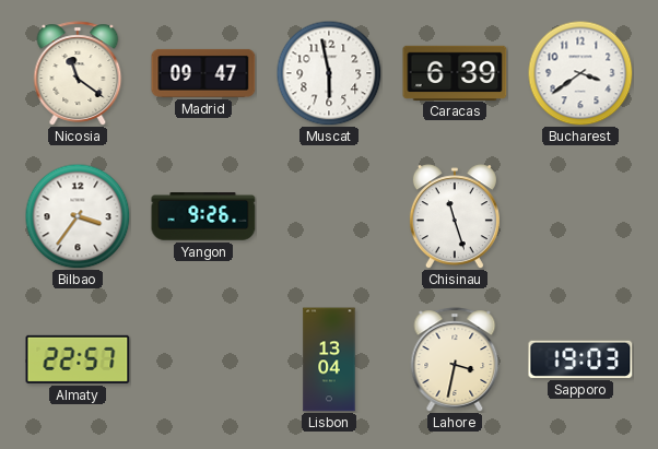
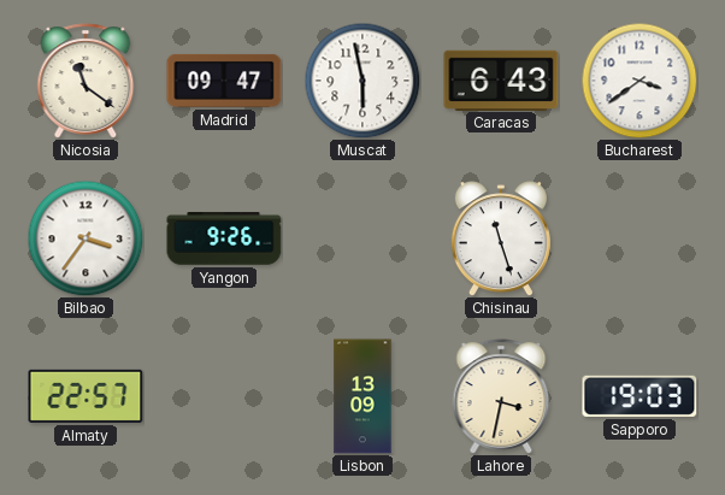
Caracas: 6:39 -> 6:43 (501, 79)
Lisbon: 13:04 -> 13:09 (362, 396)
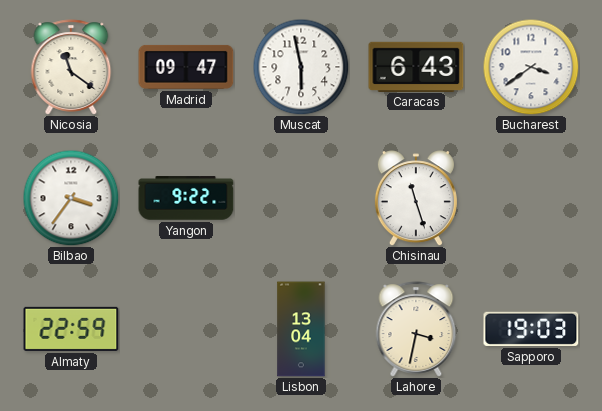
Yangon: 9:26 -> 9:22 (186, 198)
Almaty: 22:57 -> 22:59 (71, 329)
Lisbon: 13:09 -> 13:04 (301, 329)
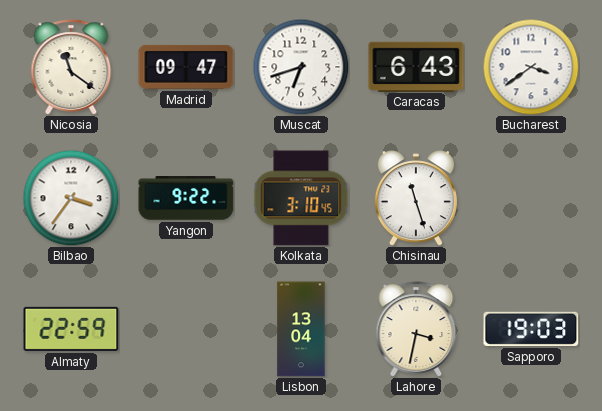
Muscat: 5:58 -> 6:42 (301, 67)
Kolkata: none -> 3:10 (301, 198)
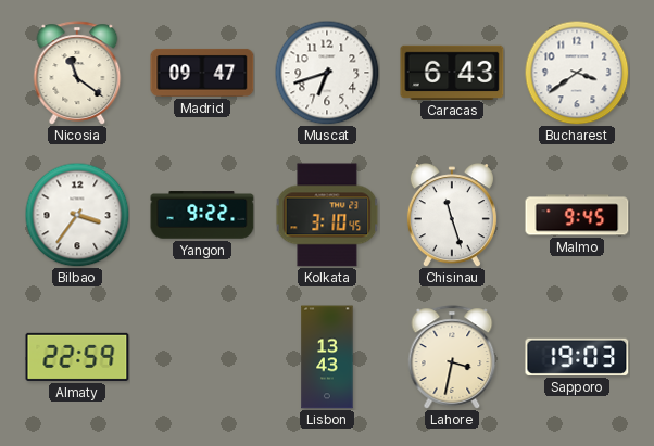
Malmo: none -> 9:45 (577, 215)
Lisbon: 13:04 -> 13:43 (327, 357)
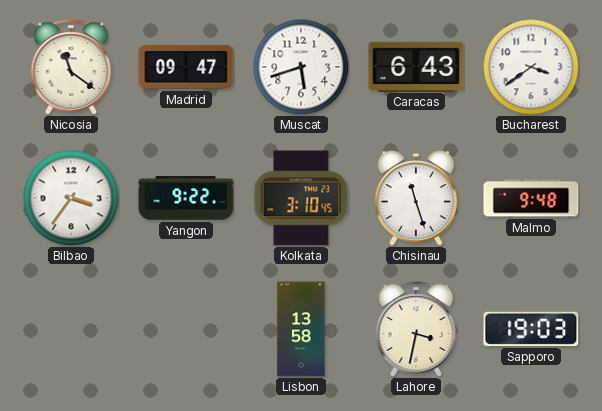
Muscat: 6:42 -> 5:42 (301, 67)
Malmo: 9:45 -> 9:48 (531, 198)
Almaty: 22:59 -> none (77, 357)
Lisbon: 13:43 -> 13:58 (301, 329)
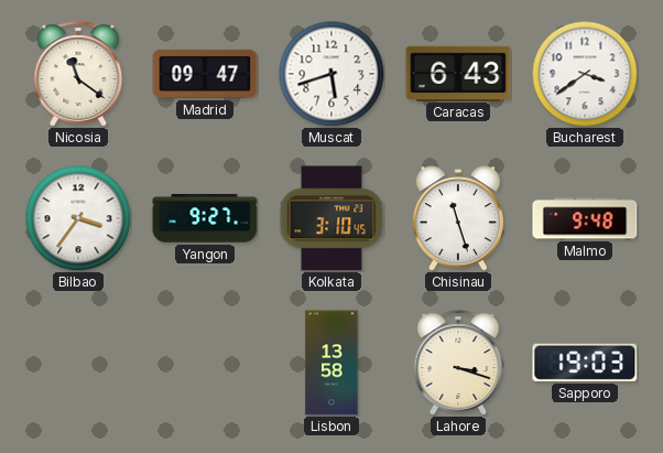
Yangon: 9:22 -> 9:27 (205, 218)
Lahore: 3:32 -> 3:18 (458, 363)
